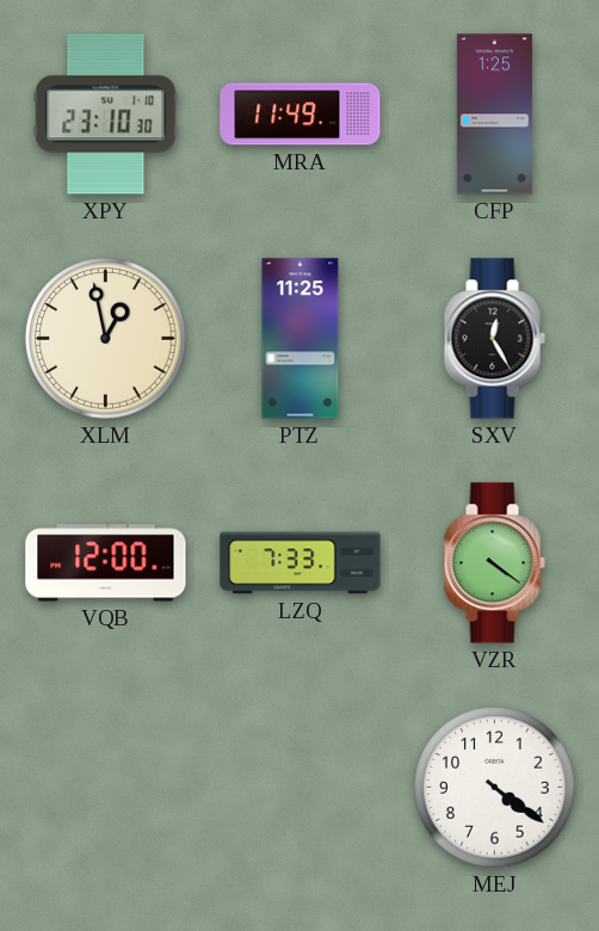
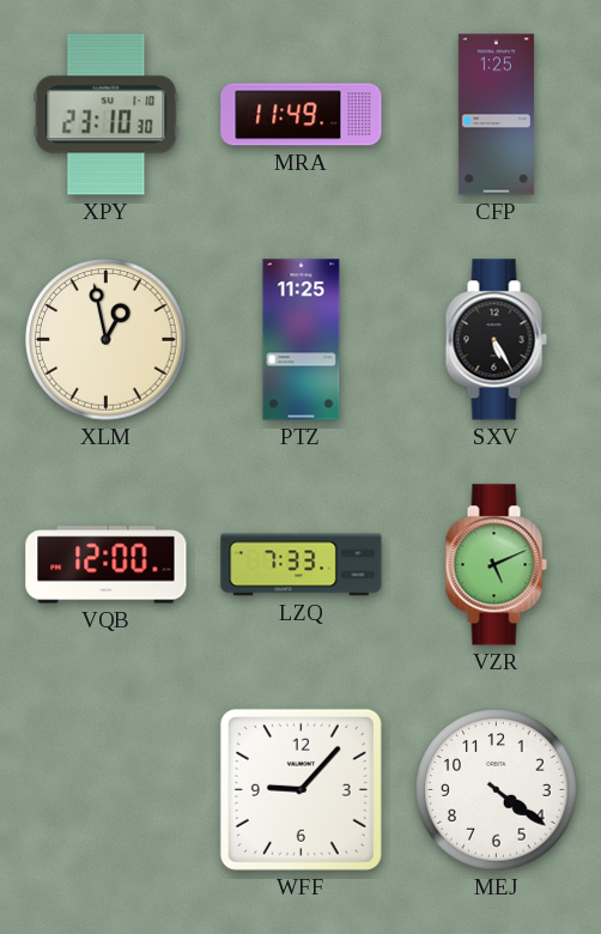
SXV: 12:25 -> 5:25 (496, 340)
VZR: 4:21 -> 5:11 (496, 565)
WFF: none -> 9:07 (300, 789)
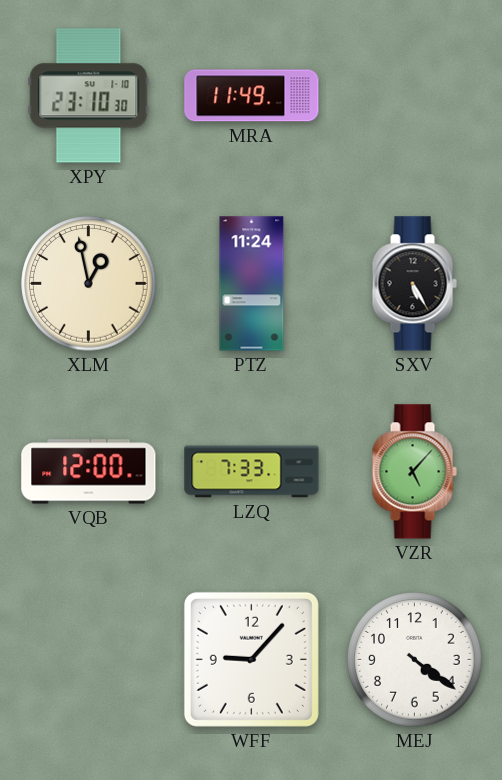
CFP: 1:25 -> none (496, 115)
PTZ: 11:25 -> 11:24 (252, 284)
VZR: 5:11 -> 5:07 (414, 472)
